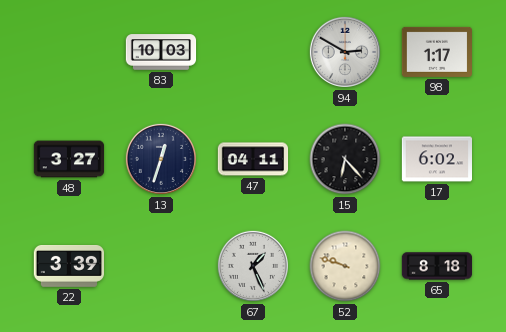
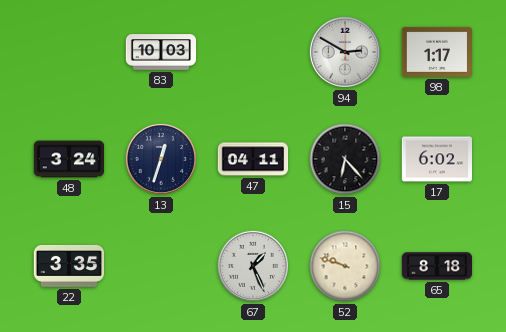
48: 3:27 -> 3:24 (69, 159)
22: 3:39 -> 3:35 (68, 267)
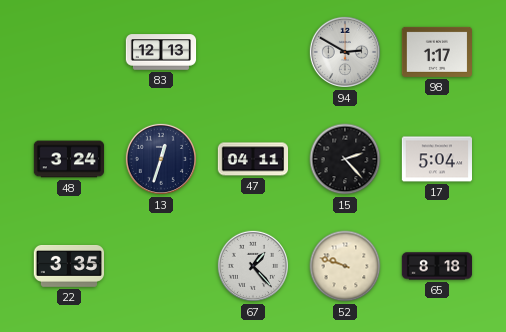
83: 10:03 -> 12:13 (161, 52)
15: 6:23 -> 2:23 (345, 159)
17: 6:02 -> 5:04 (436, 159)
67: 1:26 -> 1:23 (253, 266)
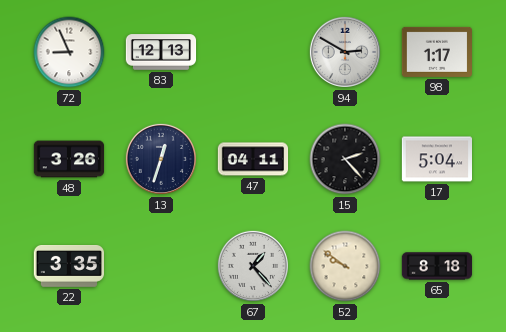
72: none -> 8:56 (69, 52)
48: 3:24 -> 3:26 (69, 159)
52: 9:48 -> 9:51 (345, 266)
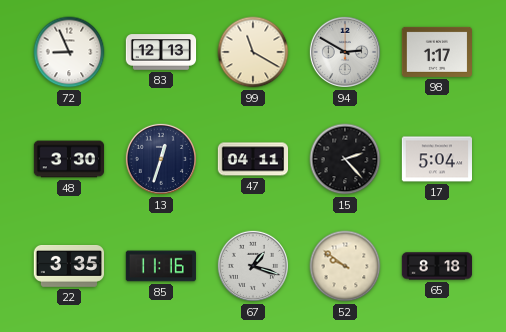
99: none -> 11:20 (253, 52)
48: 3:26 -> 3:30 (69, 159)
85: none -> 11:16 (161, 266)
67: 1:23 -> 1:18 (253, 266)
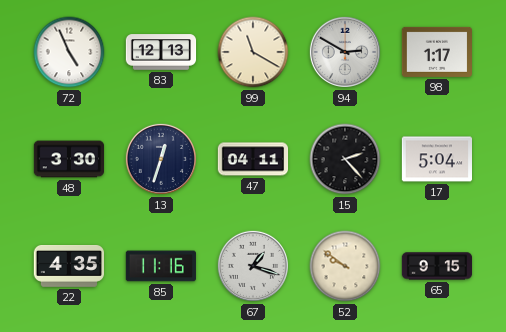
72: 8:56 -> 4:56 (69, 52)
22: 3:35 -> 4:35 (68, 267)
65: 8:18 -> 9:15 (437, 266)
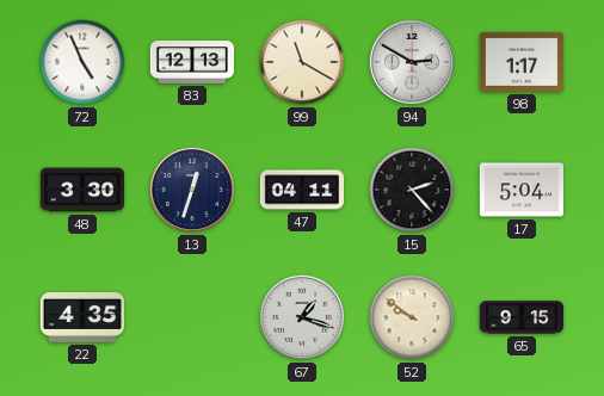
85: 11:16 -> none (161, 266)
